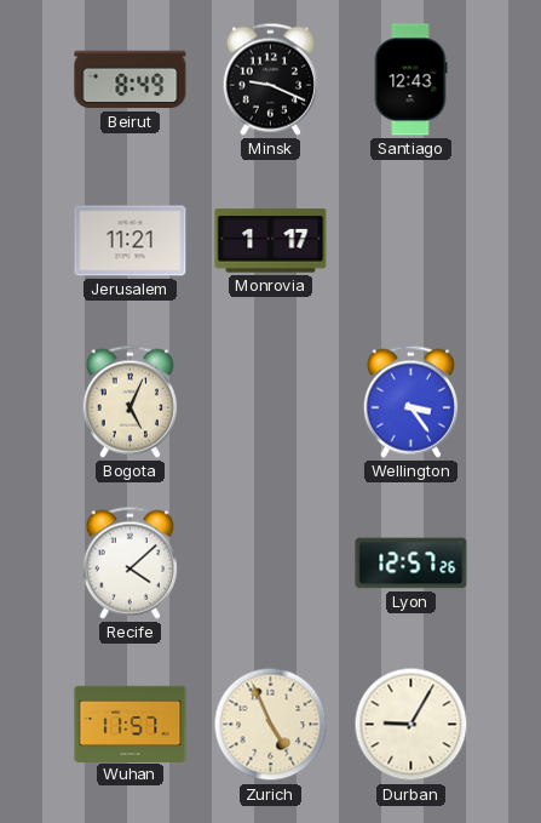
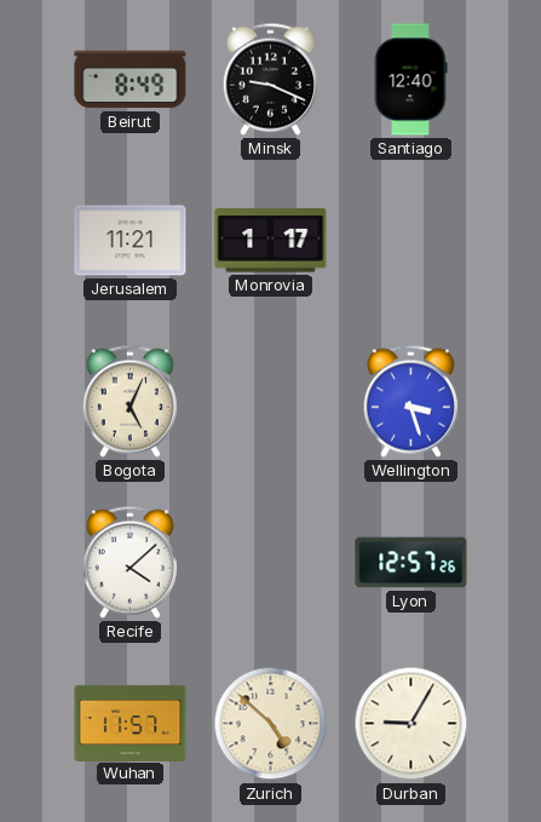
Santiago: 12:43 -> 12:40 (410, 80)
Wellington: 3:24 -> 3:27 (410, 401)
Zurich: 4:56 -> 4:52 (271, 724)
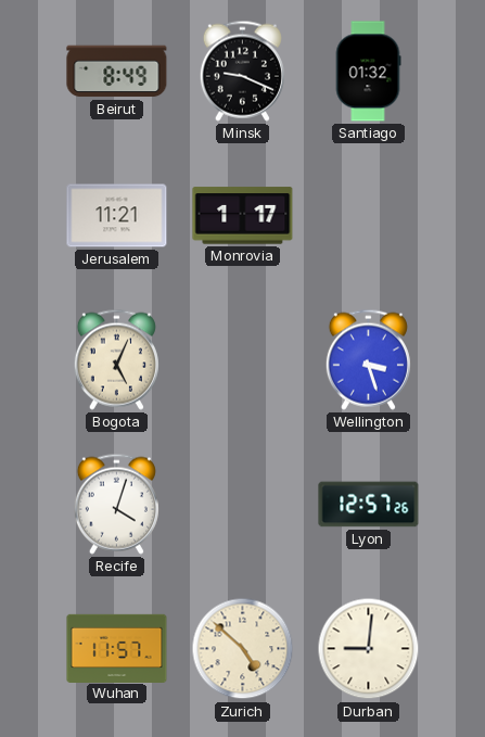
Santiago: 12:40 -> 01:32 (368, 72)
Recife: 4:08 -> 4:03 (116, 504)
Durban: 9:05 -> 9:01 (369, 649)
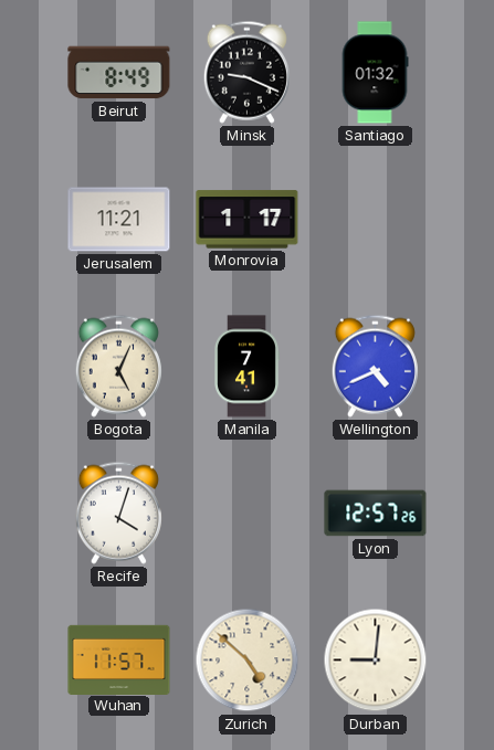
Manila: none -> 7:41 (246, 367)
Wellington: 3:27 -> 4:41 (375, 366)
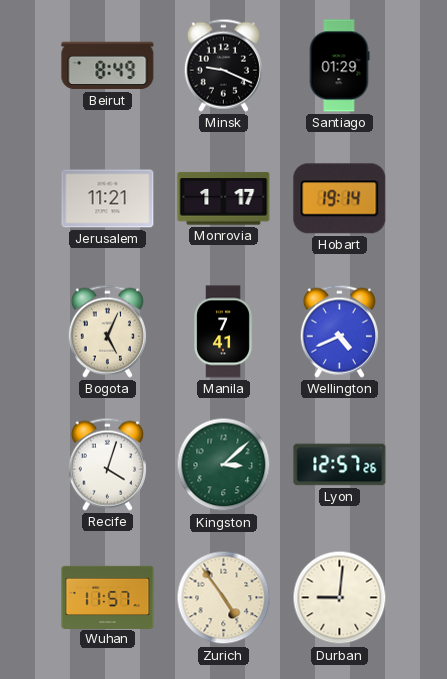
Santiago: 01:32 -> 01:29 (339, 66)
Hobart: none -> 19:14 (340, 199)
Kingston: none -> 3:08 (224, 465)
Zurich: 4:52 -> 4:54 (224, 598)
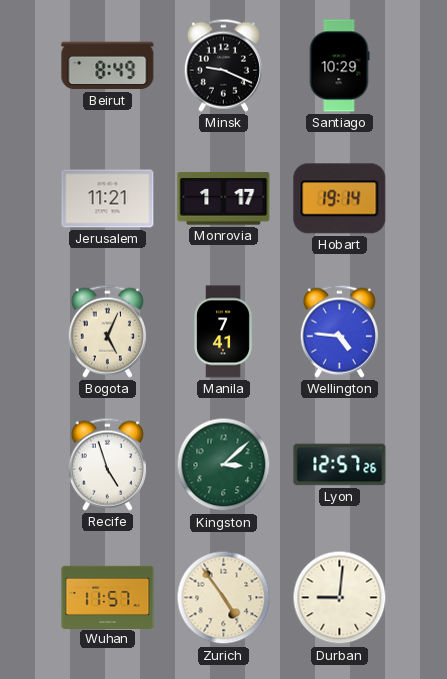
Santiago: 01:29 -> 10:29 (339, 66)
Wellington: 4:41 -> 4:46 (339, 331)
Recife: 4:03 -> 4:57 (107, 464)
